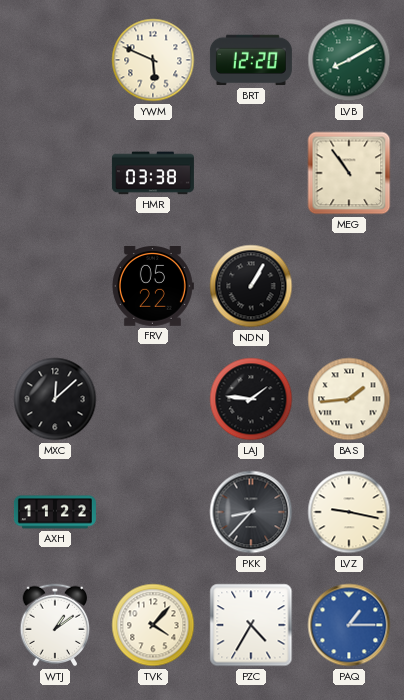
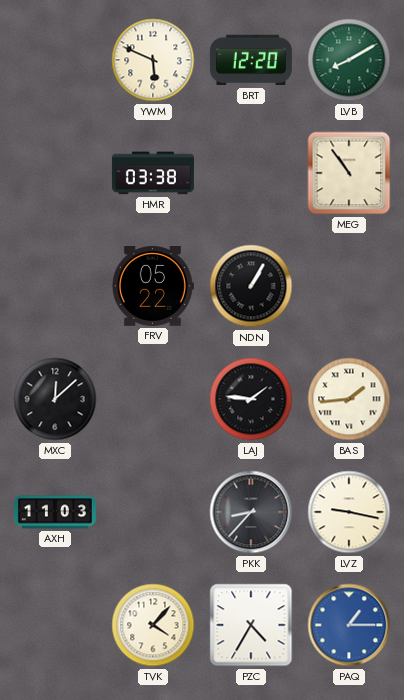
AXH: 11:22 -> 11:03 (55, 512)
WTJ: 1:09 -> none (55, 625)
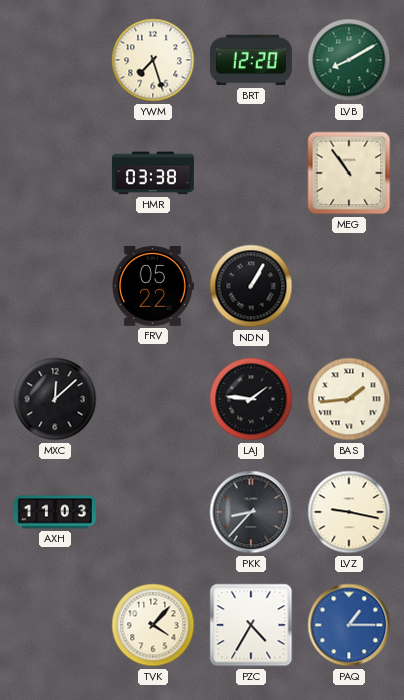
YWM: 5:49 -> 7:27 (153, 60)
